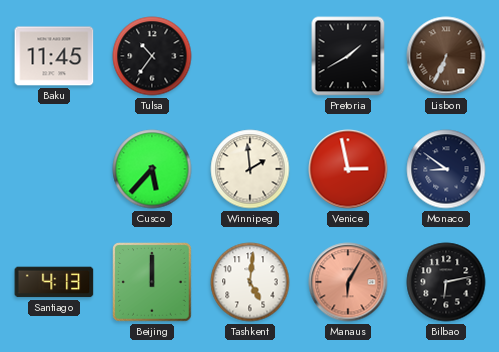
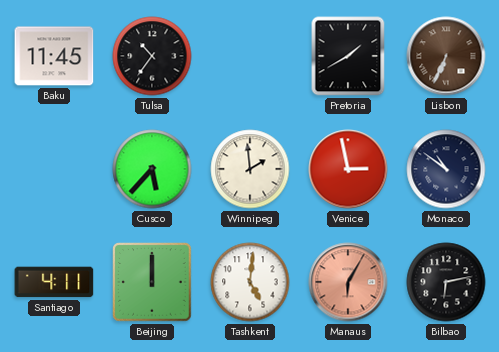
Monaco: 8:51 -> 10:51 (446, 169)
Santiago: 4:13 -> 4:11 (54, 282)
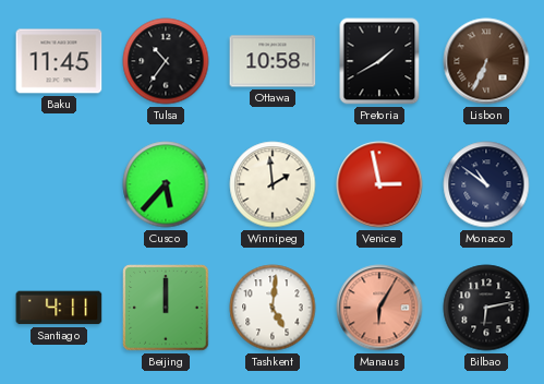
Ottawa: none -> 10:58 (273, 61)
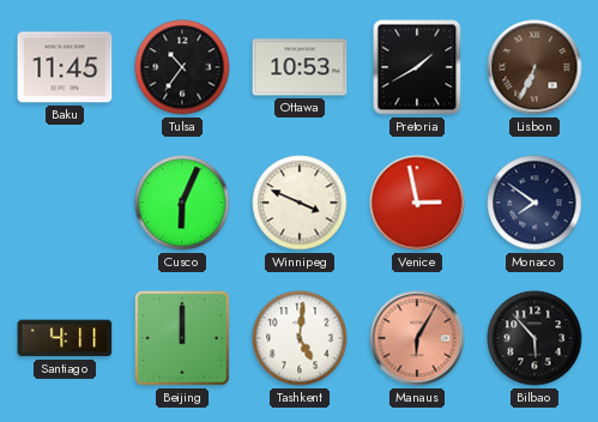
Ottawa: 10:58 -> 10:53 (300, 67)
Cusco: 5:37 -> 6:04 (182, 203)
Winnipeg: 1:59 -> 3:49 (300, 203)
Monaco: 10:51 -> 7:51 (534, 203)
Bilbao: 6:13 -> 5:53 (534, 338)
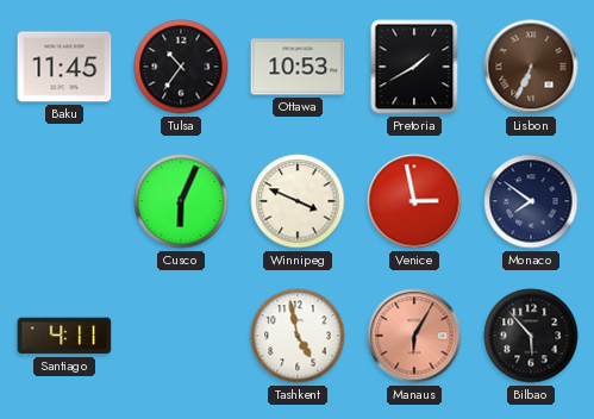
Beijing: 12:00 -> none (182, 338)
Tashkent: 5:01 -> 4:58 (298, 336)
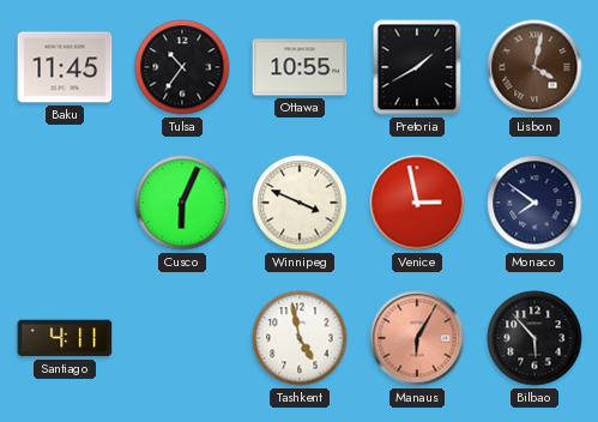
Ottawa: 10:53 -> 10:55 (300, 67)
Lisbon: 6:34 -> 4:02 (534, 67)
